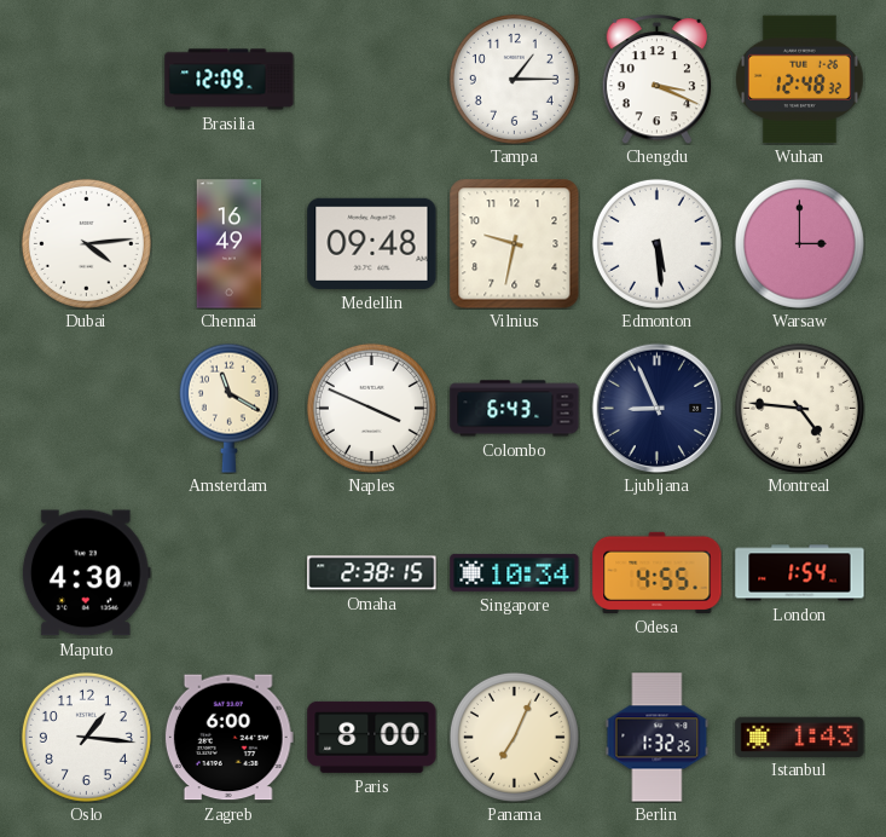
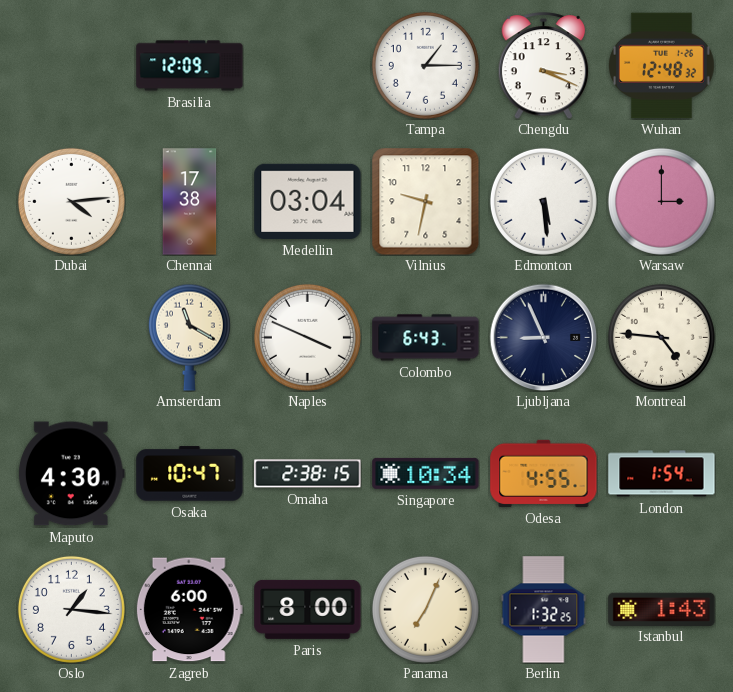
Chennai: 16:49 -> 17:38 (190, 202)
Medellin: 09:48 -> 03:04 (308, 201)
Osaka: none -> 10:47 (190, 474)
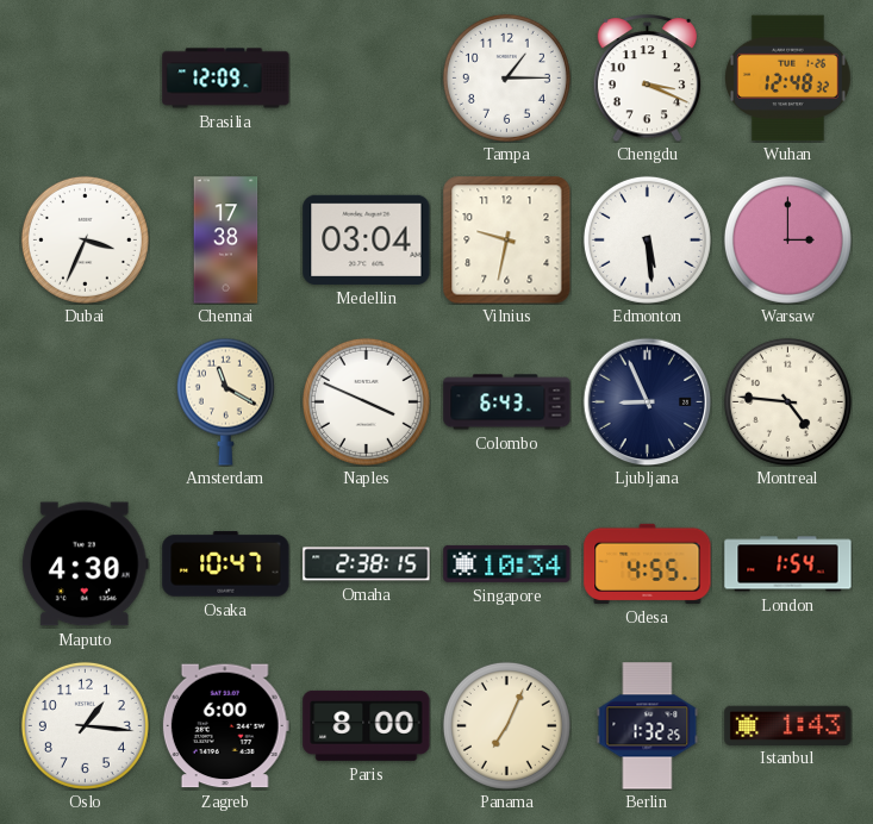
Dubai: 4:14 -> 3:34 (85, 239)
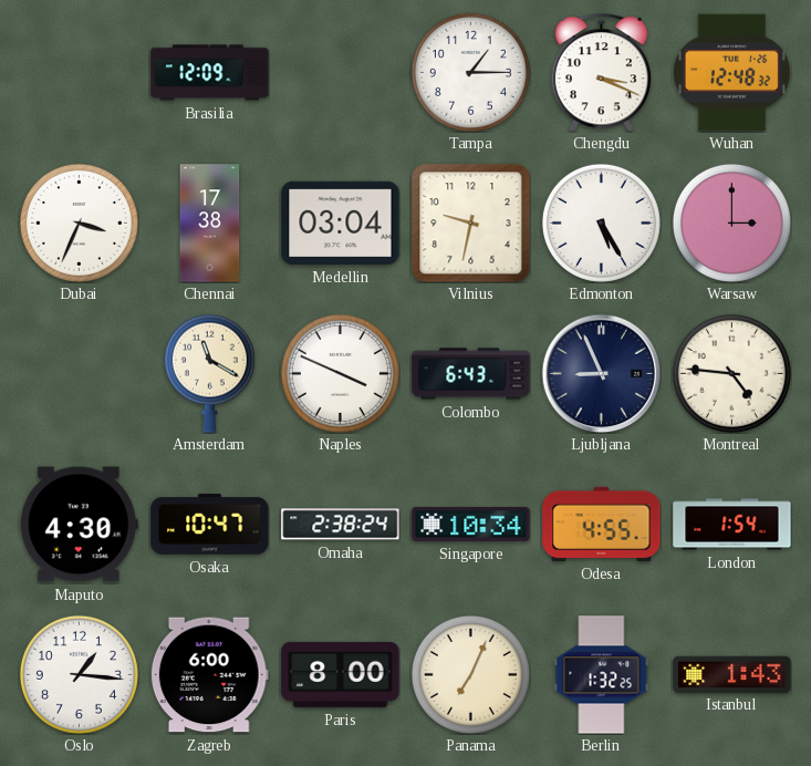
Edmonton: 5:29 -> 5:25 (601, 222)
Omaha: 2:38:15 -> 2:38:24 (341, 525)
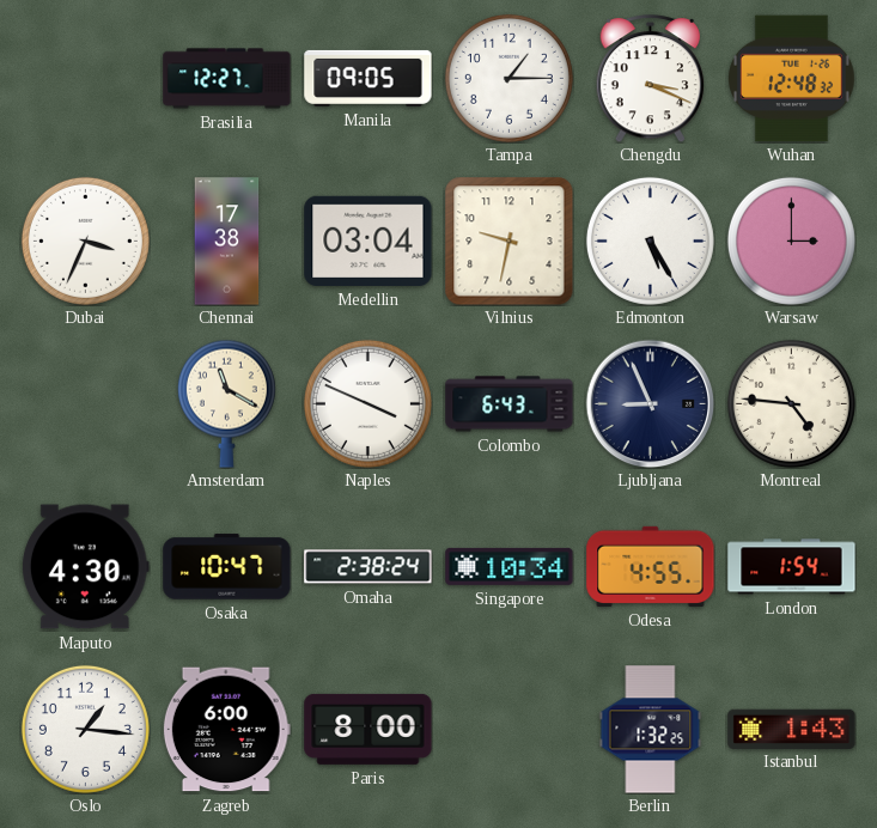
Brasilia: 12:09 -> 12:27 (227, 79)
Manila: none -> 09:05 (369, 78)
Panama: 7:04 -> none (470, 674)
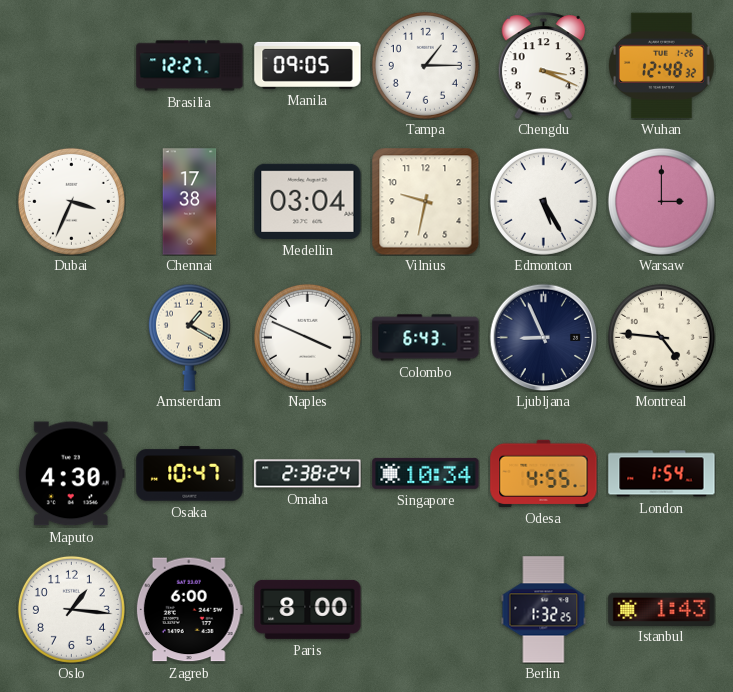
Amsterdam: 11:20 -> 1:20 (189, 337)
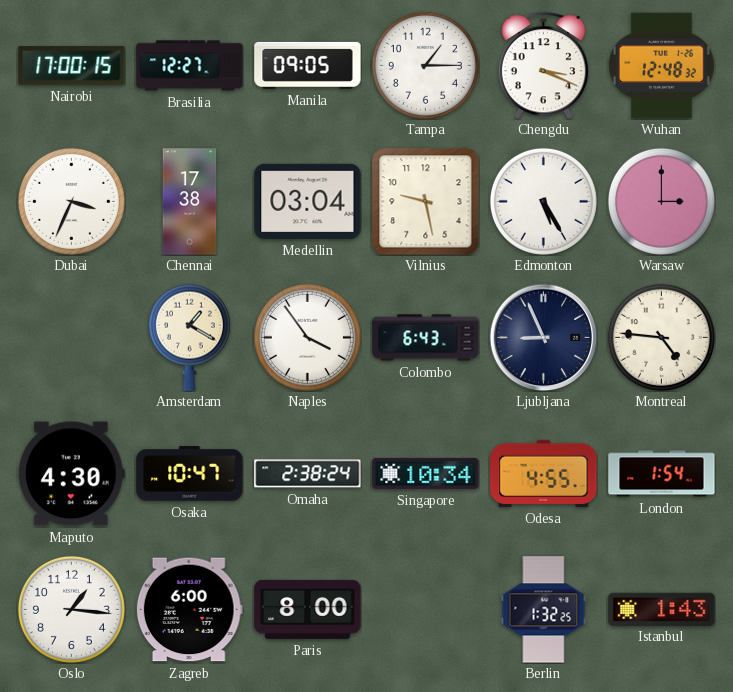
Nairobi: none -> 17:00 (72, 66)
Vilnius: 9:32 -> 9:28 (425, 201)
Naples: 3:49 -> 3:54 (307, 337)
